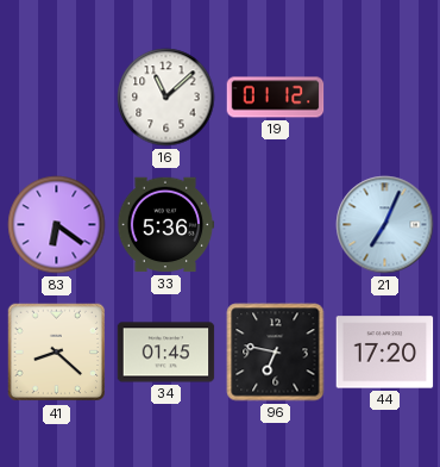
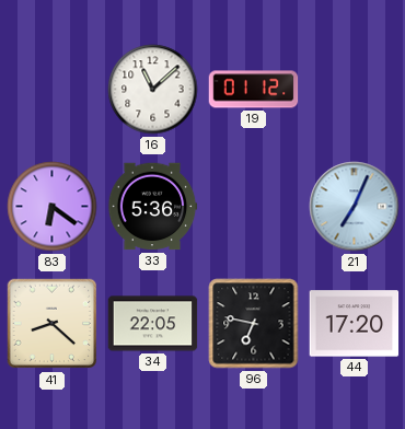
34: 01:45 -> 22:05 (153, 324)
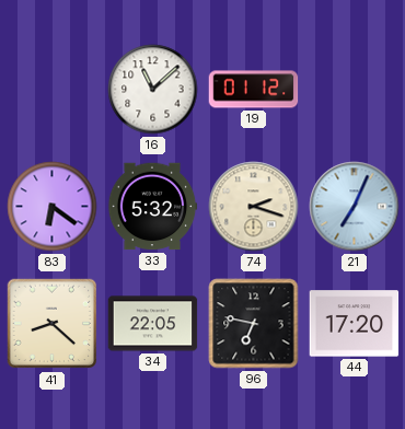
33: 5:36 -> 5:32 (152, 207)
74: none -> 2:18 (254, 207)
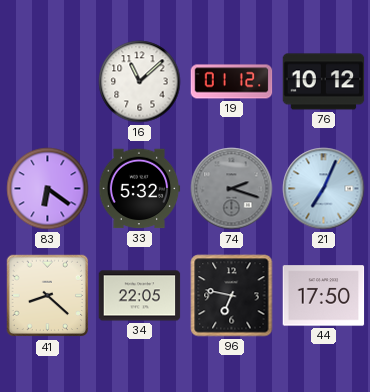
76: none -> 10:12 (324, 82)
74 dial: cream -> grey (232, 189)
44: 17:20 -> 17:50 (324, 296)
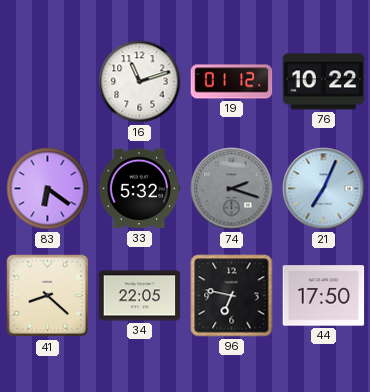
16: 11:08 -> 11:12 (140, 82)
76: 10:12 -> 10:22 (324, 82)
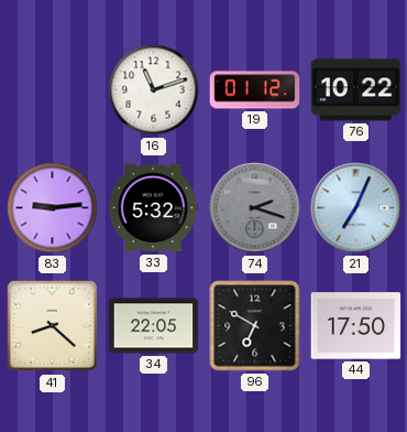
83: 6:21 -> 9:14 (53, 208)
96: 6:47 -> 6:50 (255, 326)
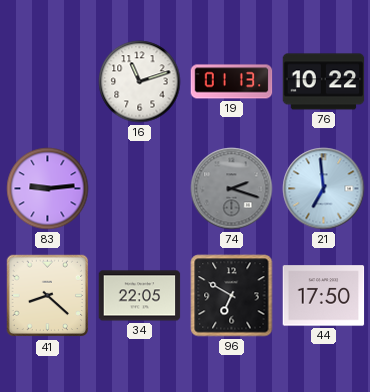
19: 01:12 -> 01:13 (232, 82)
33: 5:32 -> none (153, 208)
21: 7:04 -> 6:59 (324, 189)
